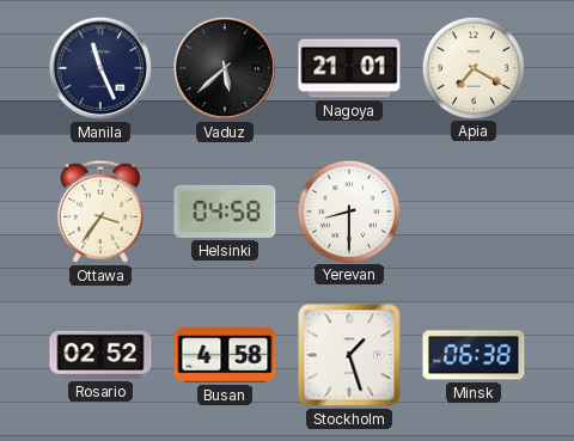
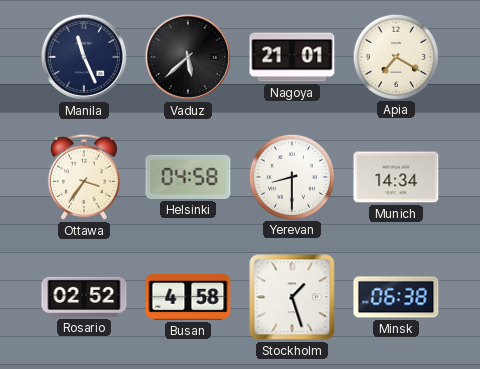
Munich: none -> 14:34 (396, 177)
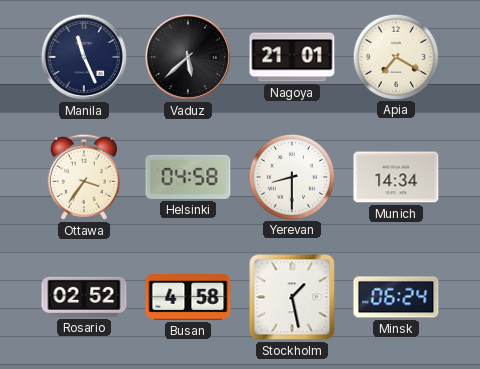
Stockholm: 1:27 -> 1:28 (292, 297)
Minsk: 06:38 -> 06:24 (396, 297)
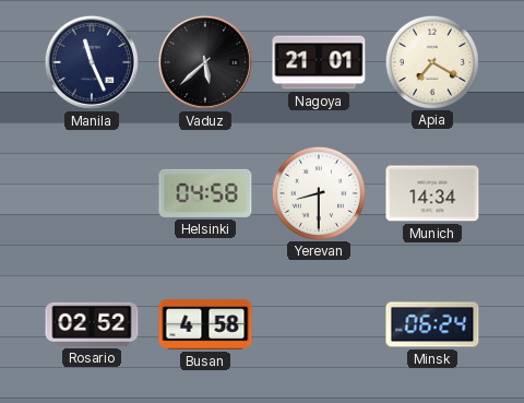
Ottawa: 3:36 -> none (84, 177)
Stockholm: 1:28 -> none (292, 297)
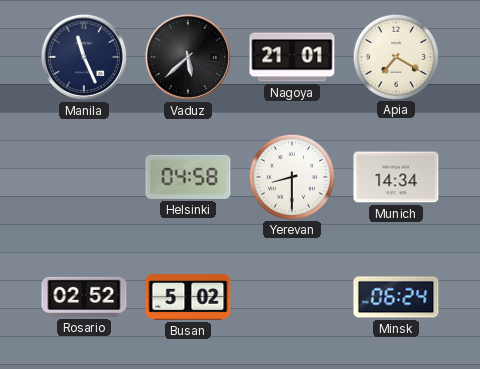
Busan: 4:58 -> 5:02 (188, 298)
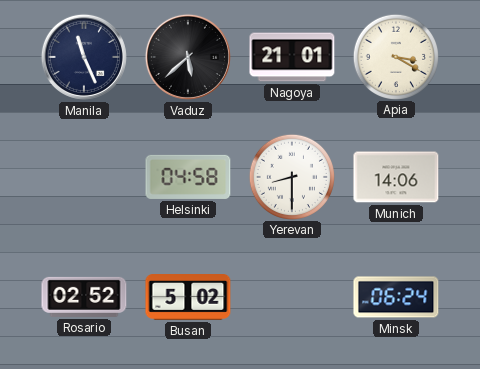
Apia: 7:20 -> 3:20 (395, 56)
Munich: 14:34 -> 14:06 (396, 177)
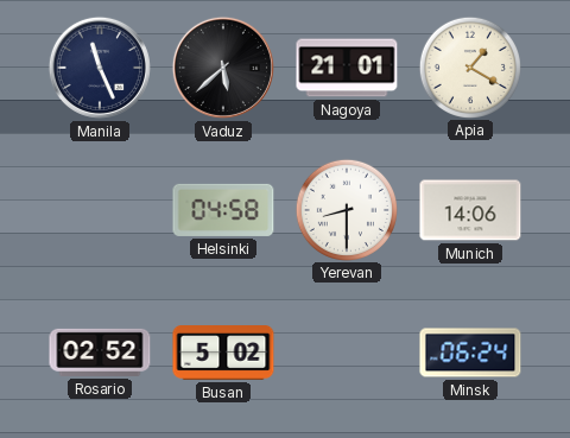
Apia: 3:20 -> 1:20 (469, 66)
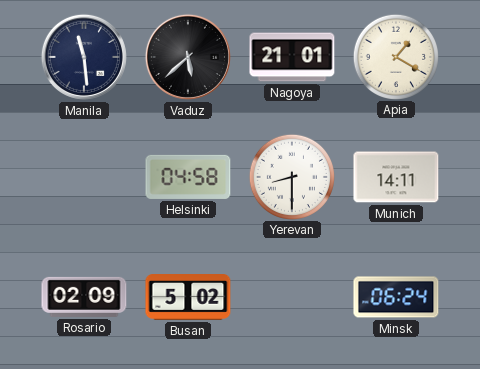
Manila: 11:26 -> 11:29 (84, 57)
Munich: 14:06 -> 14:11 (396, 177)
Rosario: 02:52 -> 02:09 (84, 297)
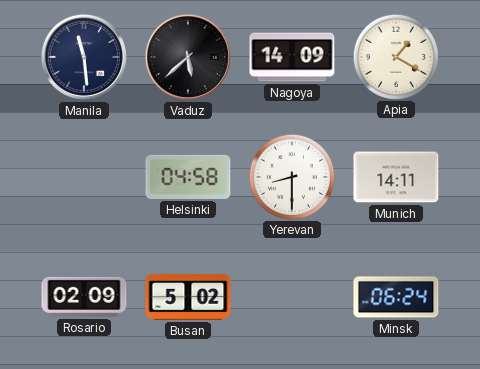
Nagoya: 21:01 -> 14:09 (292, 57)
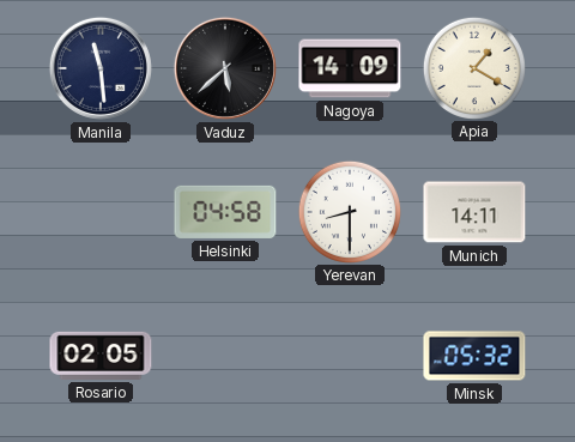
Rosario: 02:09 -> 02:05 (101, 356)
Busan: 5:02 -> none (188, 298)
Minsk: 06:24 -> 05:32 (474, 356)
